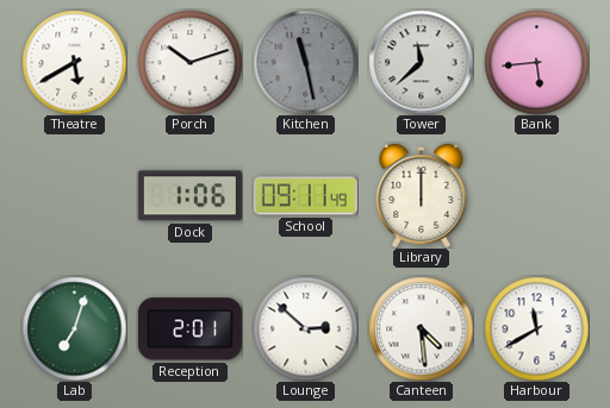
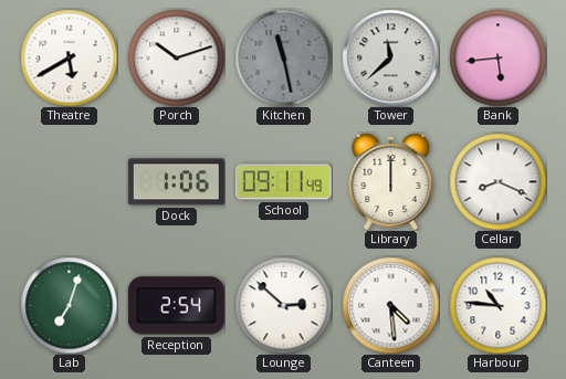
Cellar: none -> 8:19 (497, 181)
Reception: 2:01 -> 2:54 (176, 306)
Harbour: 11:40 -> 10:46 (497, 305)
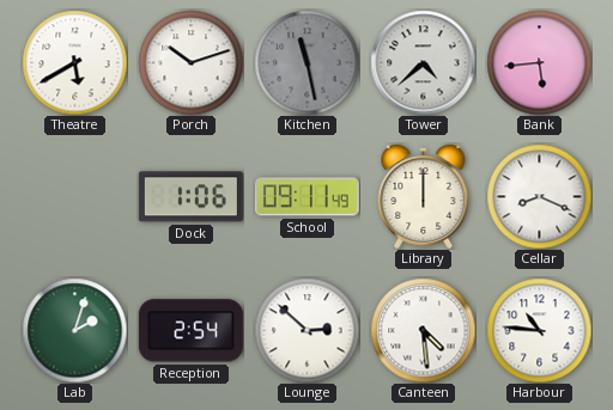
Tower: 11:38 -> 4:38 (423, 62)
Lab: 7:03 -> 2:03 (74, 330)
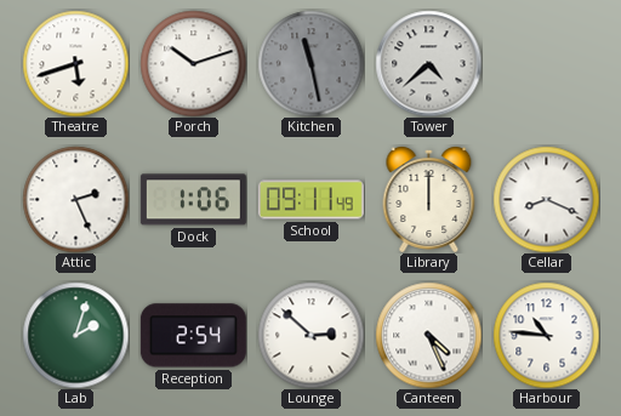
Theatre: 5:40 -> 5:42 (75, 63)
Bank: 5:44 -> none (539, 62)
Attic: none -> 2:26 (75, 199)
Canteen: 4:29 -> 4:26 (428, 335)
